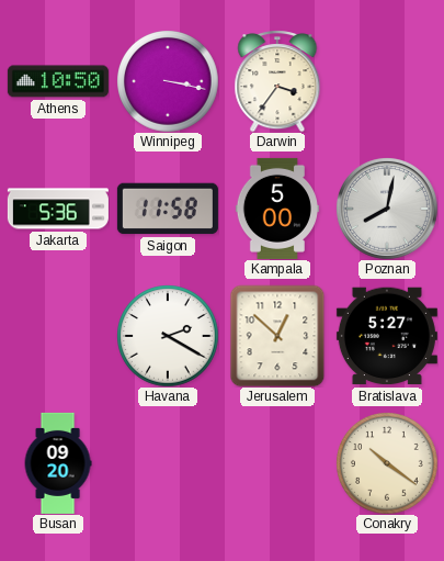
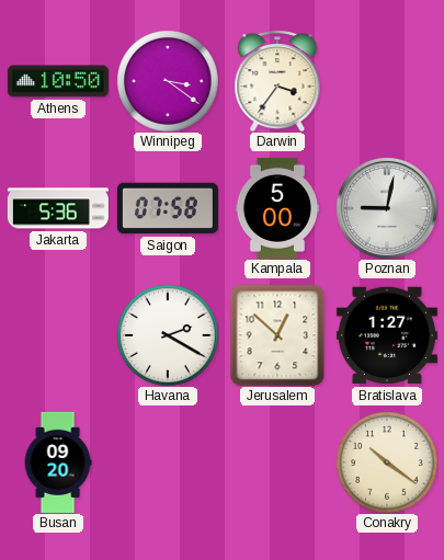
Winnipeg: 3:17 -> 3:21 (168, 81)
Saigon: 11:58 -> 07:58 (168, 208)
Poznan: 8:02 -> 9:02 (387, 208)
Bratislava: 5:27 -> 1:27 (387, 335)
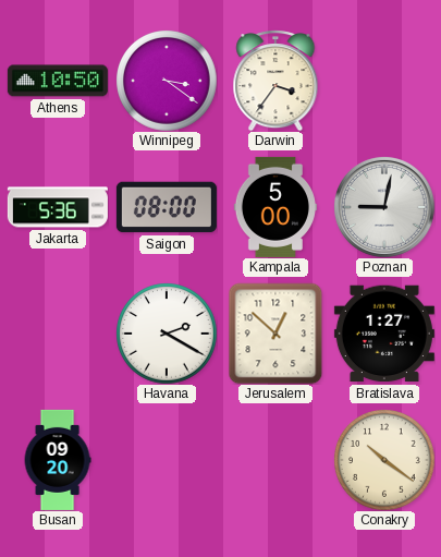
Saigon: 07:58 -> 08:00 (167, 207)
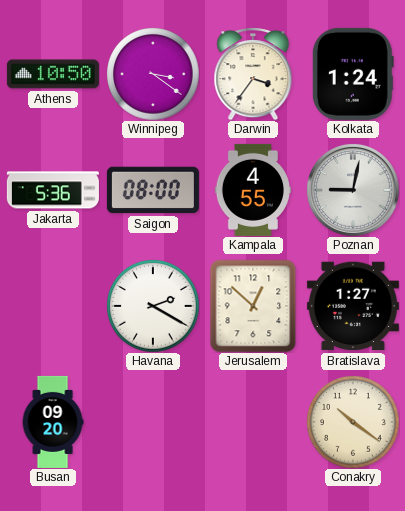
Kolkata: none -> 1:24 (353, 74)
Kampala: 5:00 -> 4:55 (253, 190)
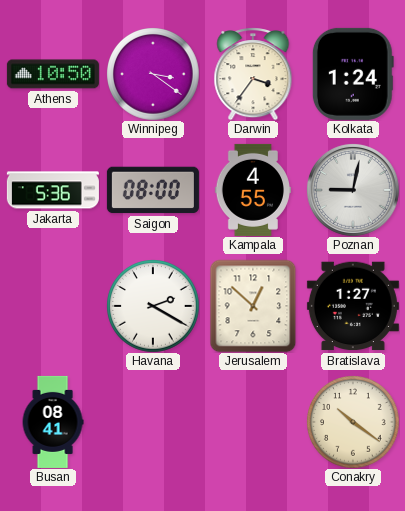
Busan: 09:20 -> 08:41 (53, 422)
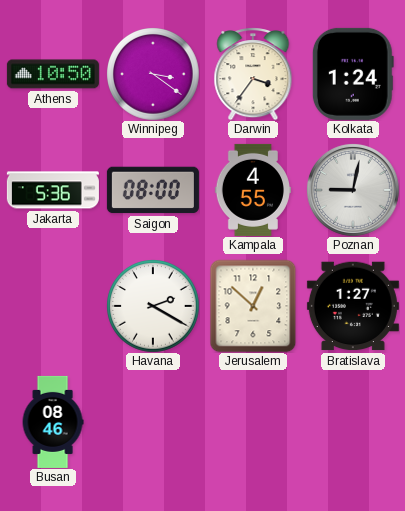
Busan: 08:41 -> 08:46 (53, 422)
Conakry: 10:21 -> none (353, 422)
